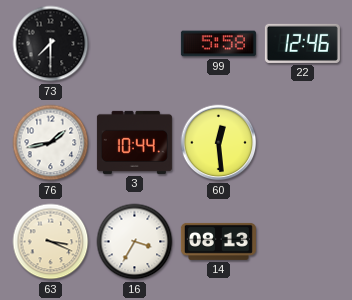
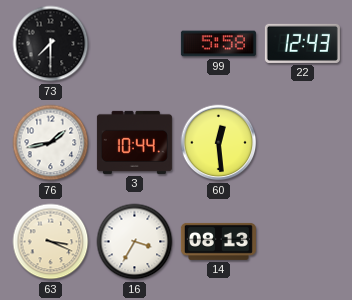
22: 12:46 -> 12:43 (302, 43)
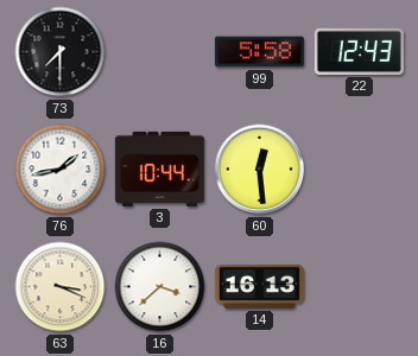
16: 3:35 -> 3:38 (160, 287)
14: 08:13 -> 16:13 (259, 286)
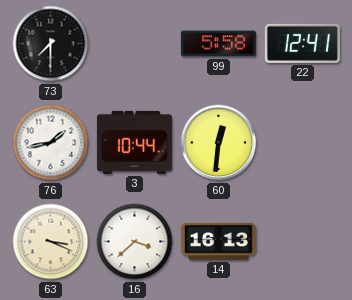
22: 12:43 -> 12:41 (302, 43)
60: 12:29 -> 12:31 (219, 143)
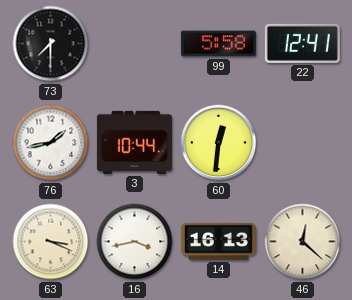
16: 3:38 -> 3:43 (135, 242)
46: none -> 12:22 (303, 242)
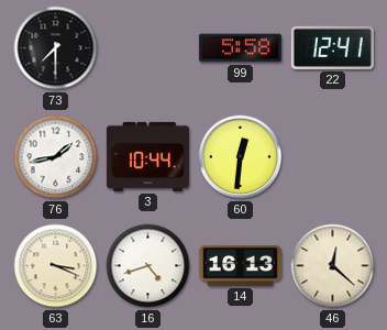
16: 3:43 -> 4:42 (148, 266)
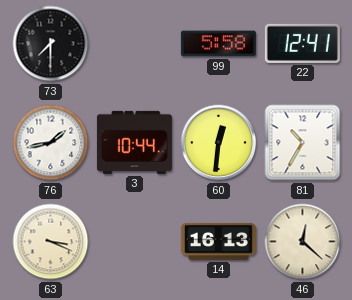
81: none -> 10:35 (303, 143)
16: 4:42 -> none (148, 266)
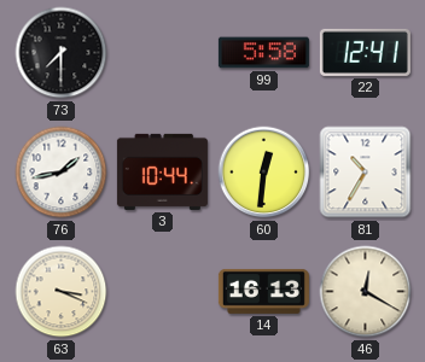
46: 12:22 -> 12:20 (366, 292)
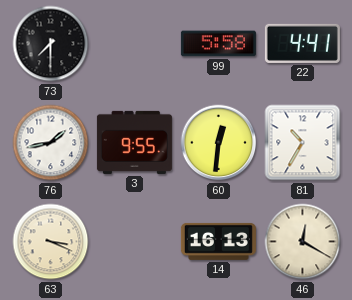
22: 12:41 -> 4:41 (302, 43)
3: 10:44 -> 9:55 (134, 142)
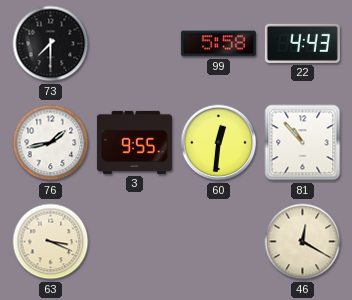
22: 4:41 -> 4:43 (302, 43)
81: 10:35 -> 10:53 (303, 143)
14: 16:13 -> none (218, 241)
